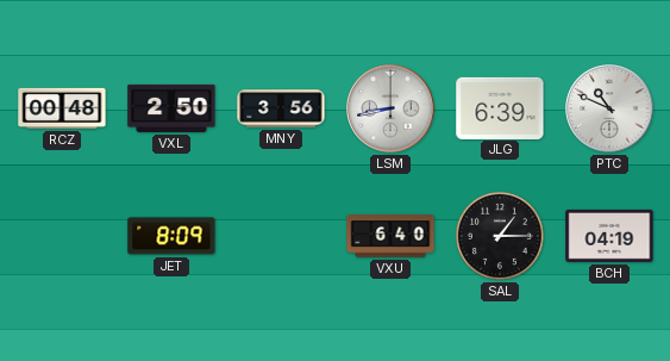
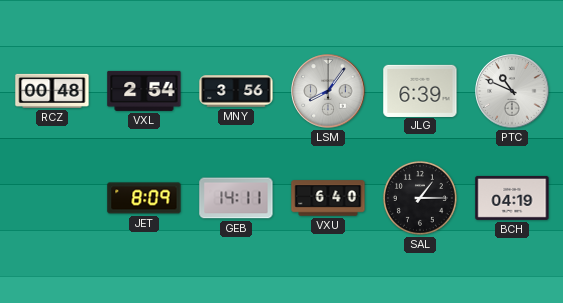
VXL: 2:50 -> 2:54 (144, 91)
LSM: 8:43 -> 8:06 (328, 91)
GEB: none -> 14:11 (236, 198)
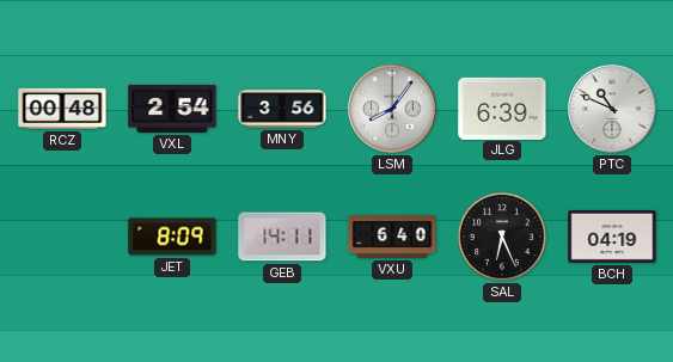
SAL: 1:15 -> 6:26 (502, 237)
